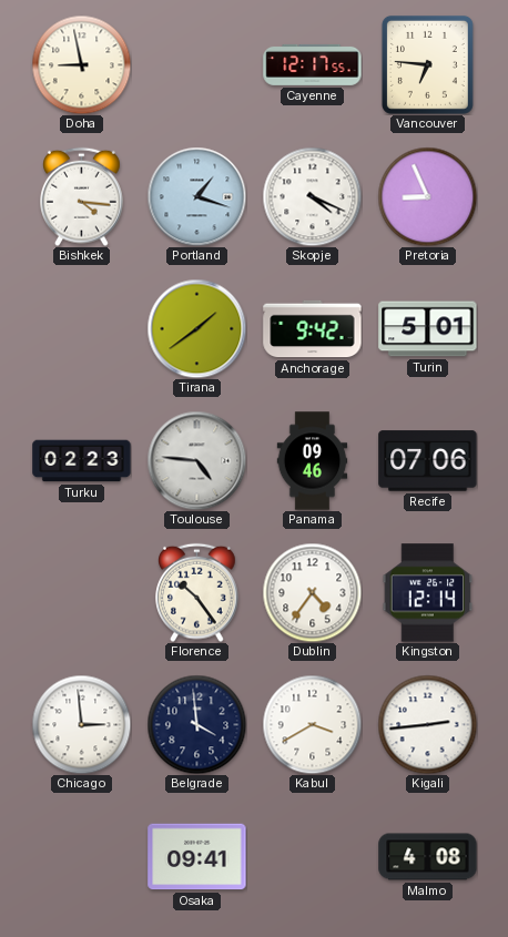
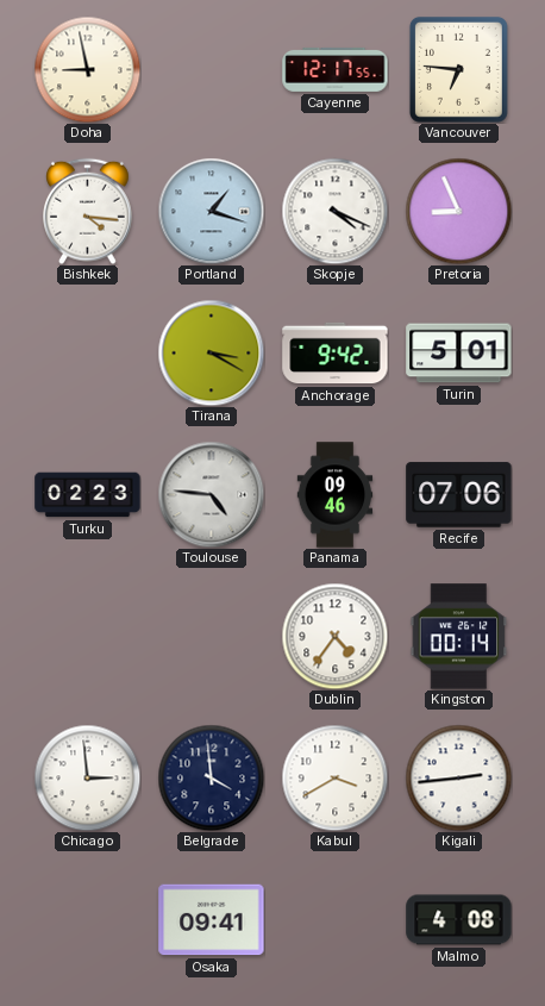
Tirana: 1:39 -> 3:20 (211, 352)
Florence: 10:24 -> none (197, 592)
Kingston: 12:14 -> 00:14 (459, 637)
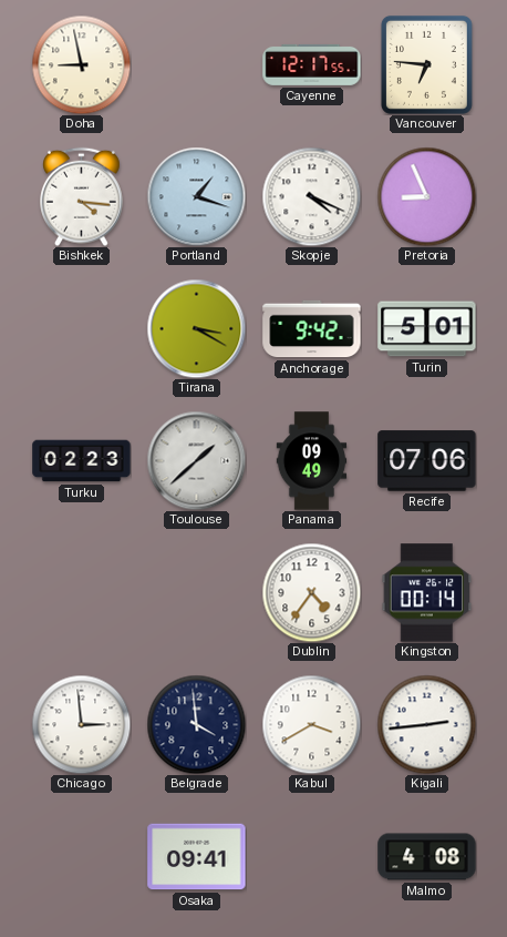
Toulouse: 4:46 -> 1:38 (196, 460)
Panama: 09:46 -> 09:49 (312, 461)
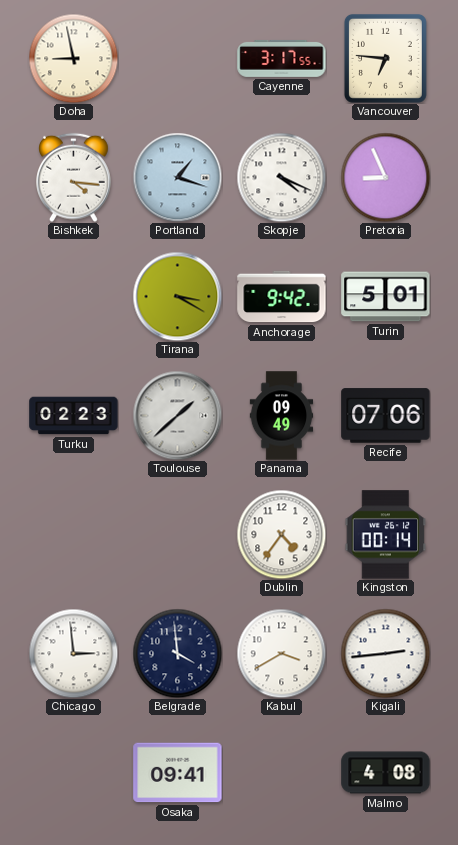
Cayenne: 12:17 -> 3:17 (282, 58)
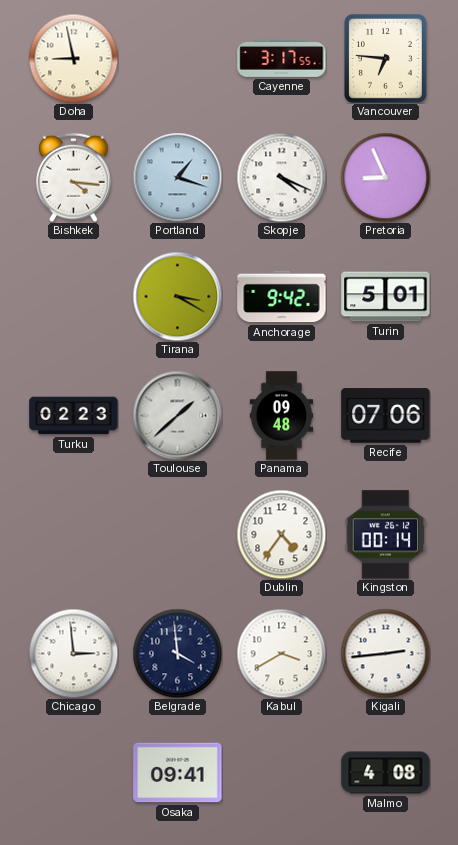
Panama: 09:49 -> 09:48 (282, 416)
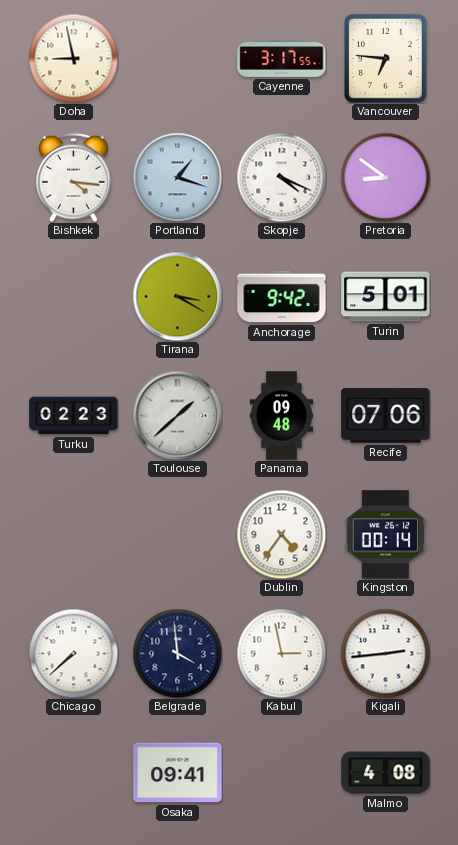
Pretoria: 8:56 -> 8:51 (385, 177)
Chicago: 2:59 -> 7:38 (73, 653)
Kabul: 3:40 -> 2:58 (281, 653)
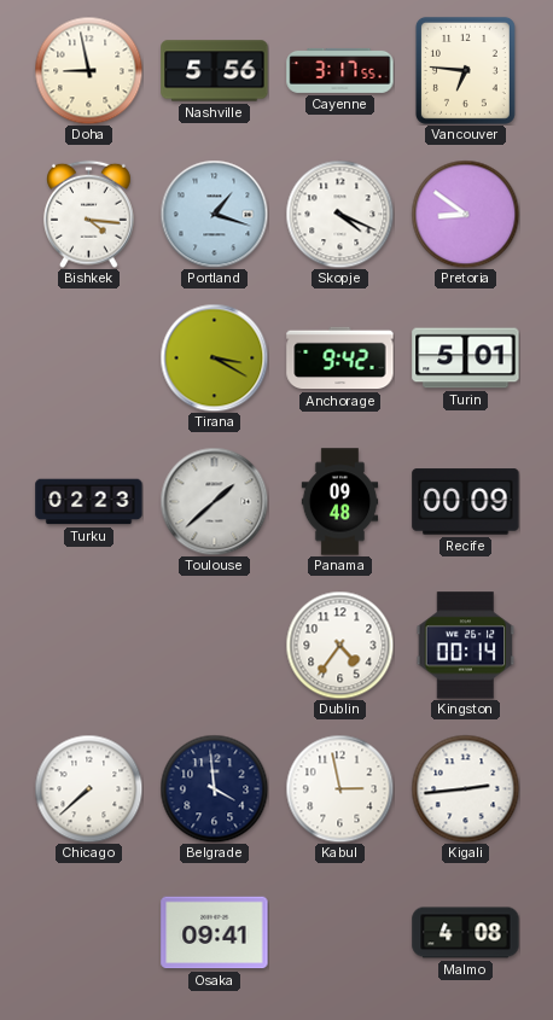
Nashville: none -> 5:56 (215, 71)
Recife: 07:06 -> 00:09 (466, 502)
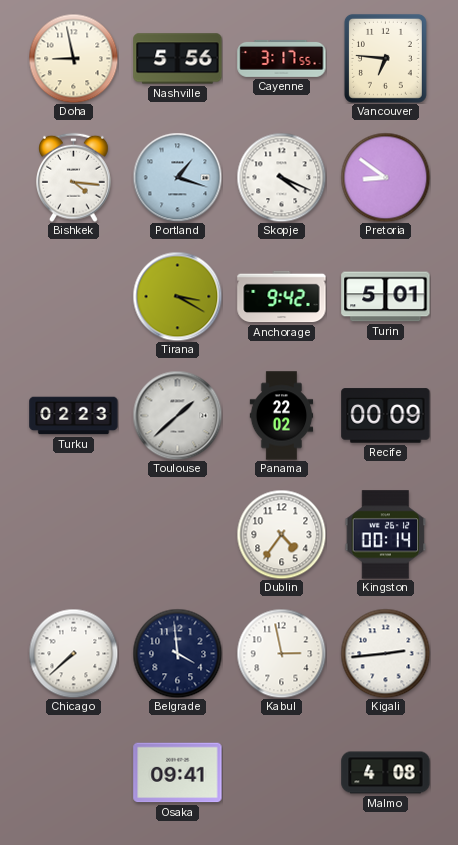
Panama: 09:48 -> 22:02 (282, 416)
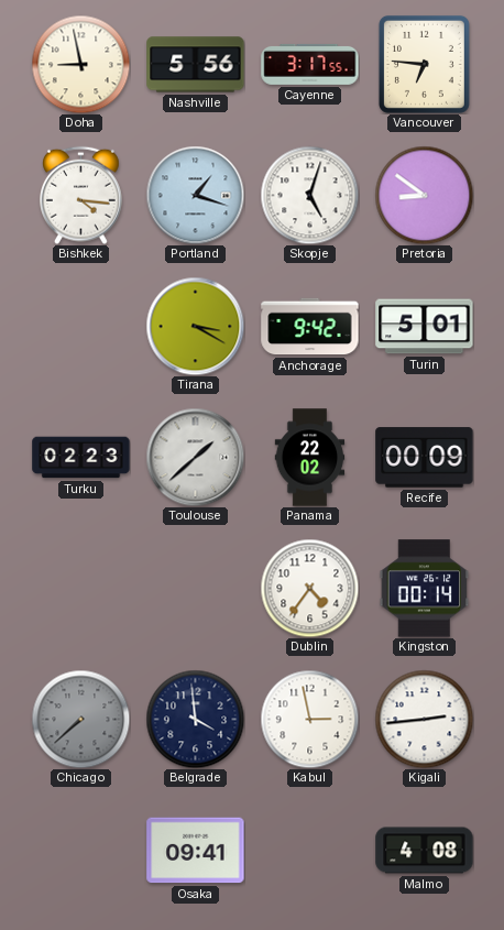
Skopje: 4:19 -> 5:03 (309, 195)
Chicago dial: white -> grey (80, 719)
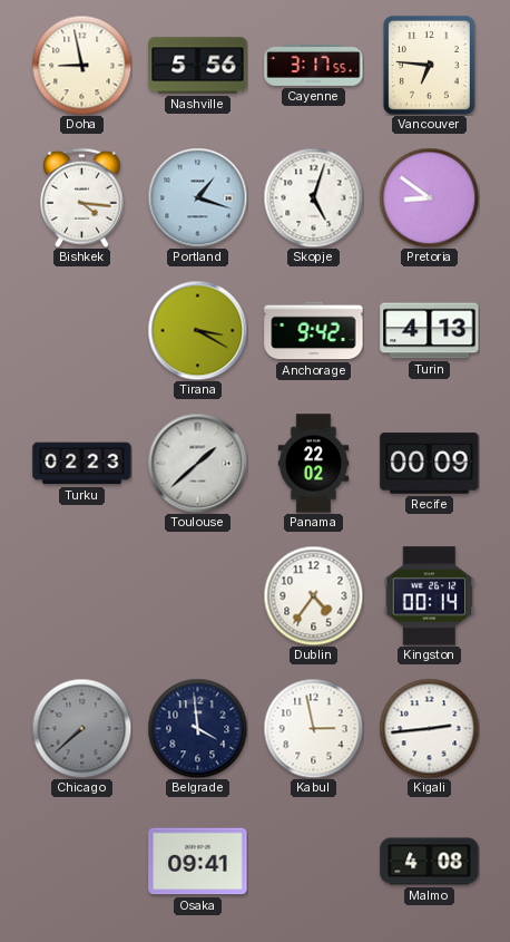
Turin: 5:01 -> 4:13 (430, 331)
